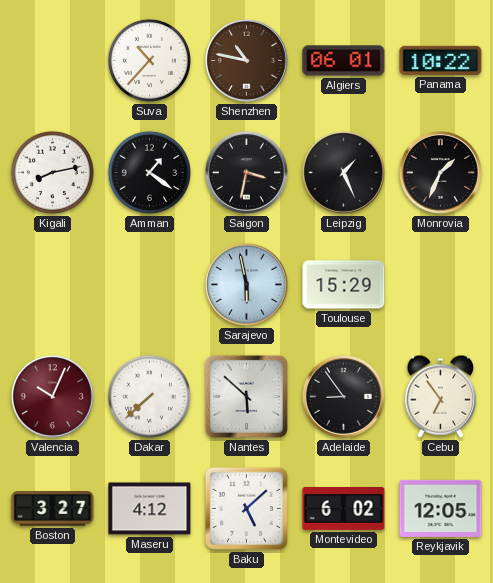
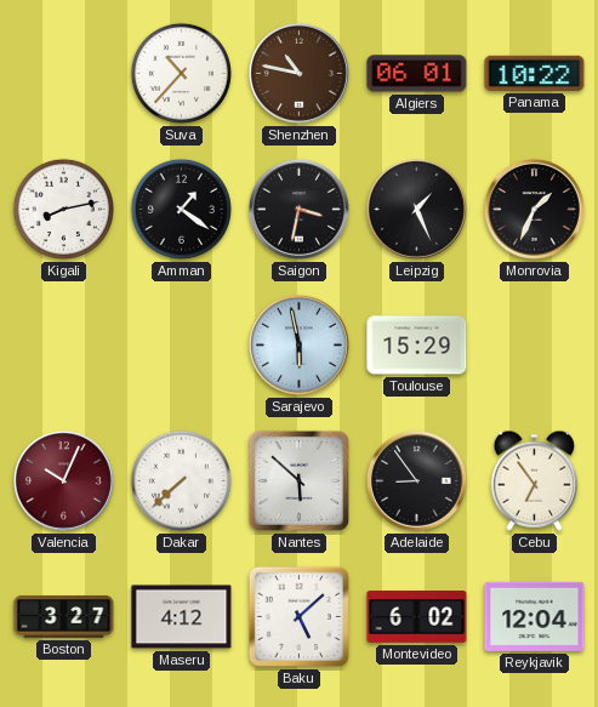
Reykjavik: 12:05 -> 12:04 (535, 616)
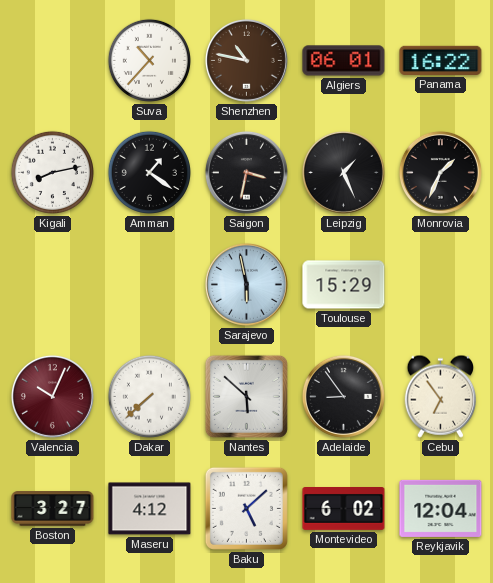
Panama: 10:22 -> 16:22 (441, 60)
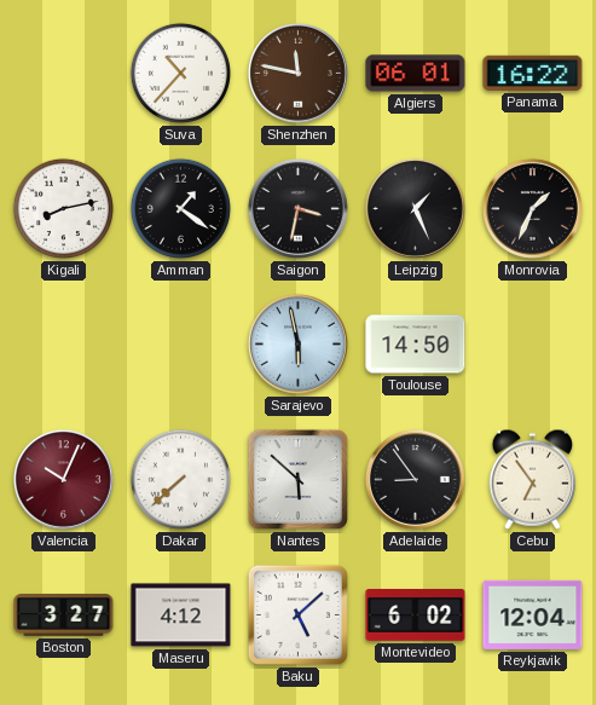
Shenzhen: 10:47 -> 11:47 (297, 73)
Toulouse: 15:29 -> 14:50 (416, 345)
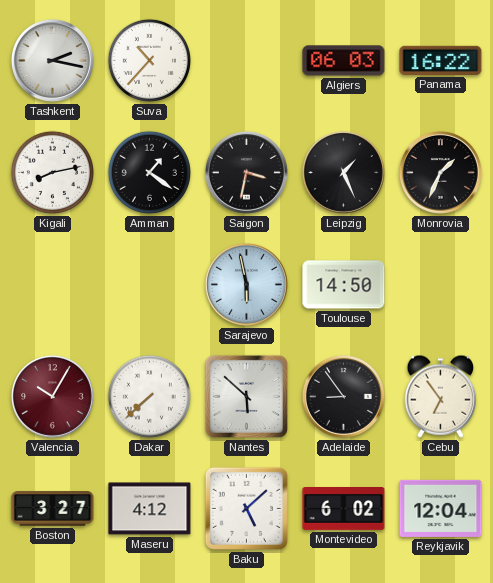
Tashkent: none -> 2:17 (52, 60)
Shenzhen: 11:47 -> none (297, 73)
Algiers: 06:01 -> 06:03 (344, 61)
Valencia: 10:04 -> 10:05 (52, 396)
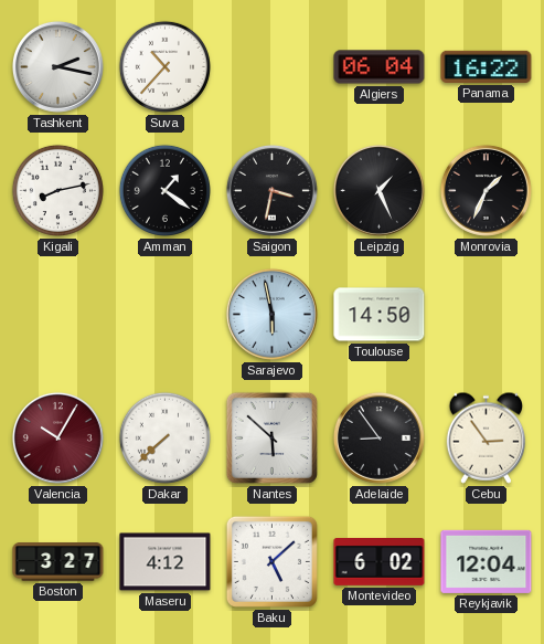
Algiers: 06:03 -> 06:04 (380, 67)
Cebu: 6:54 -> 2:54 (487, 437)
